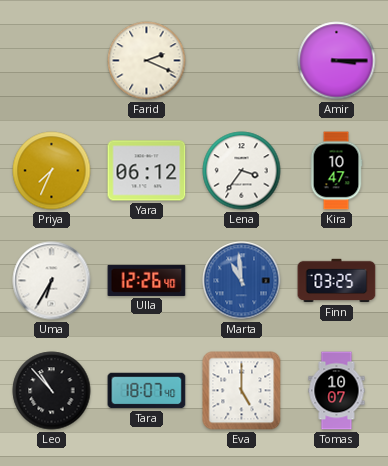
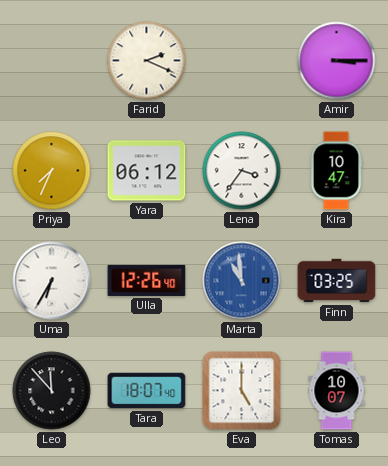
Leo: 10:53 -> 11:53 (52, 391)
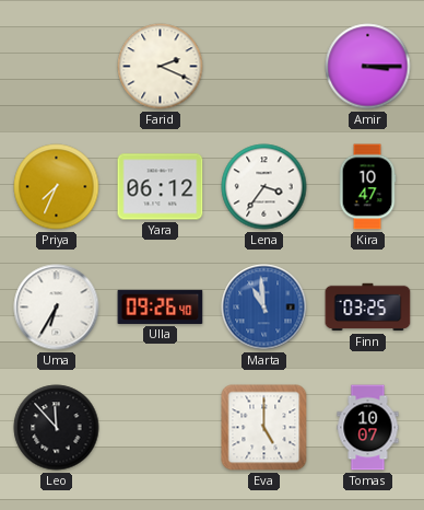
Ulla: 12:26 -> 09:26 (161, 306)
Tara: 18:07 -> none (147, 391)
